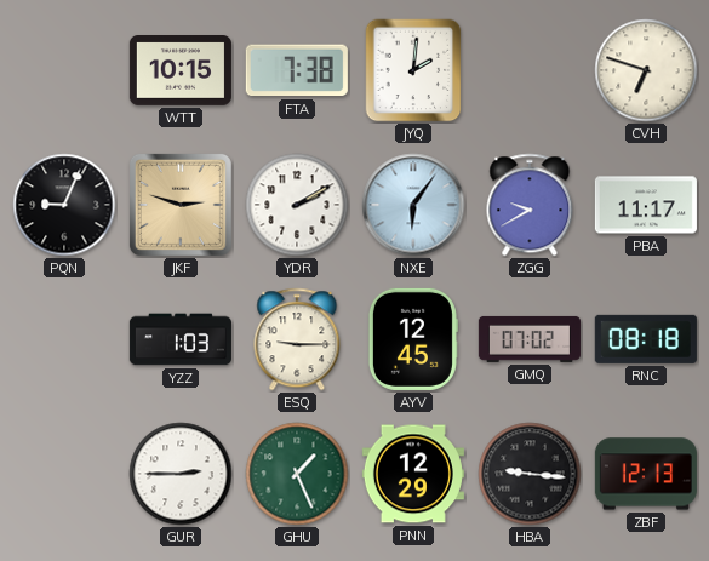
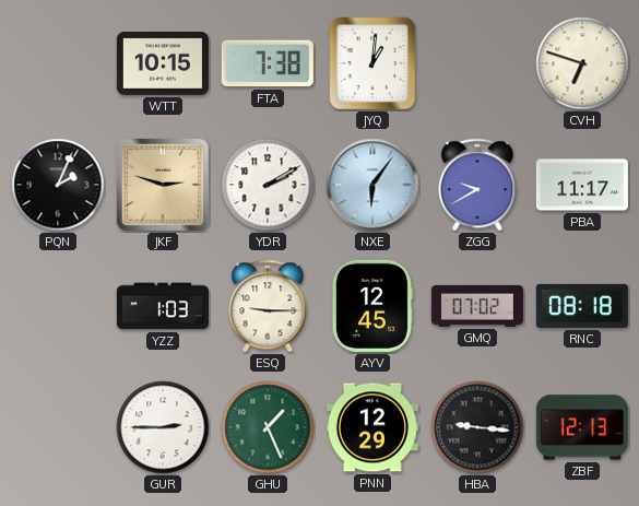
JYQ: 2:01 -> 1:01 (372, 63)
PQN: 9:04 -> 2:04 (58, 185)
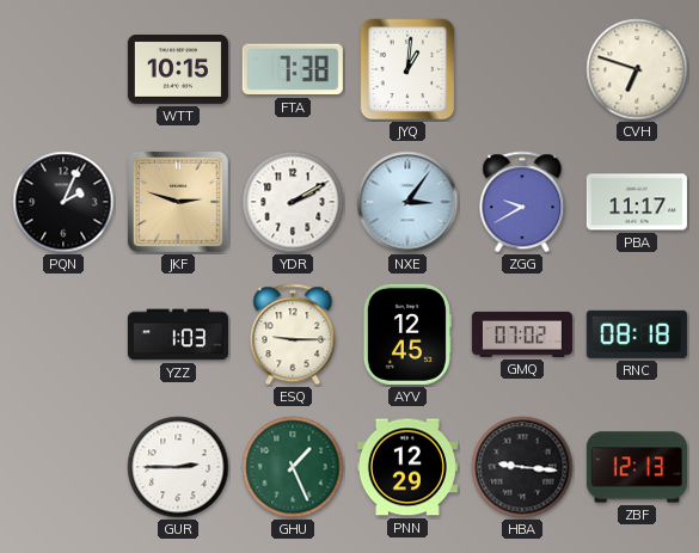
NXE: 6:06 -> 3:06 (407, 202)
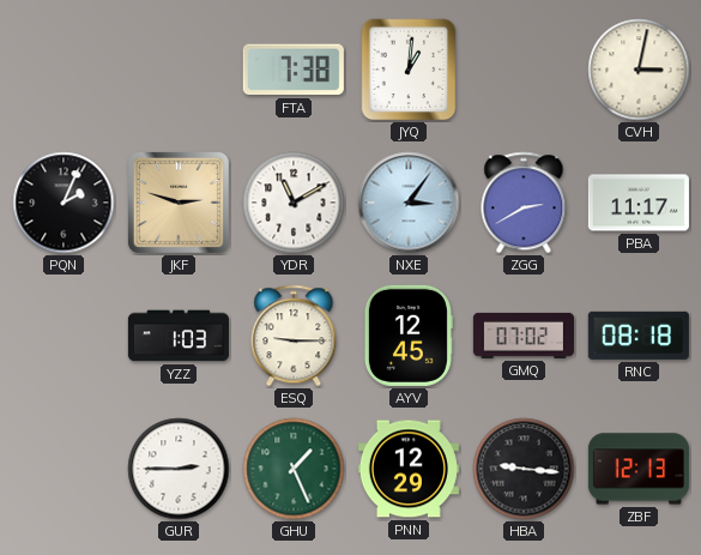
WTT: 10:15 -> none (178, 70)
CVH: 6:48 -> 3:02 (639, 70)
YDR: 2:10 -> 11:10 (294, 203)
ZGG: 9:40 -> 2:40 (524, 203)
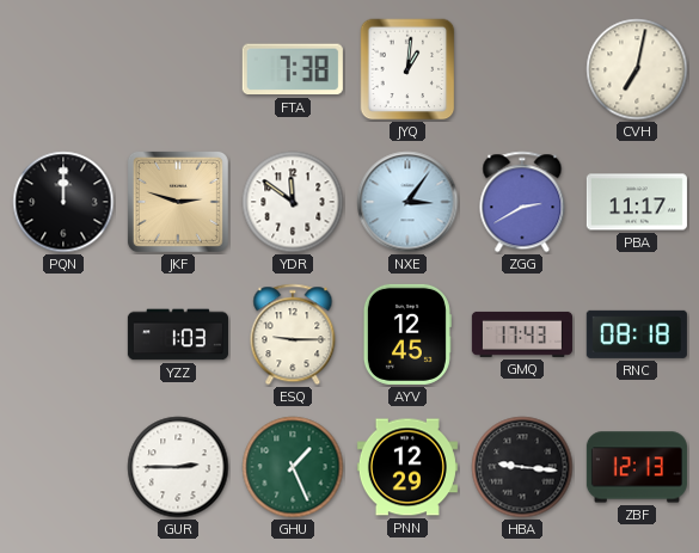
CVH: 3:02 -> 7:02 (637, 69)
PQN: 2:04 -> 12:00 (63, 202)
YDR: 11:10 -> 11:51 (293, 202)
GMQ: 07:02 -> 17:43 (522, 334)
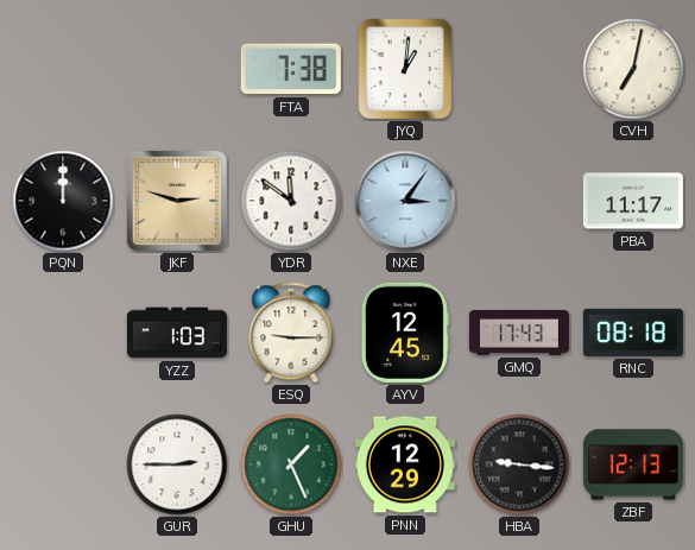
ZGG: 2:40 -> none (522, 202)
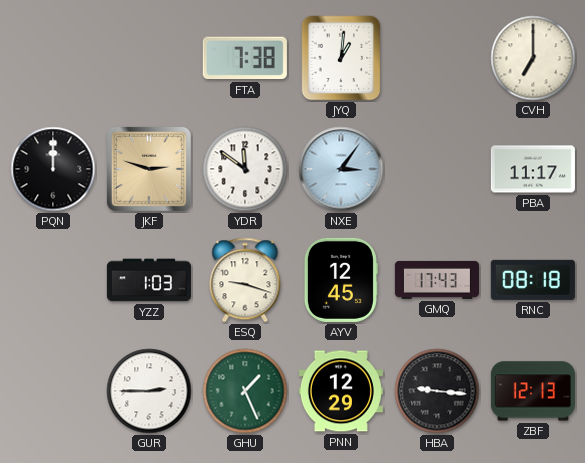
CVH: 7:02 -> 7:00 (533, 58)
ESQ: 9:15 -> 9:18 (245, 280)
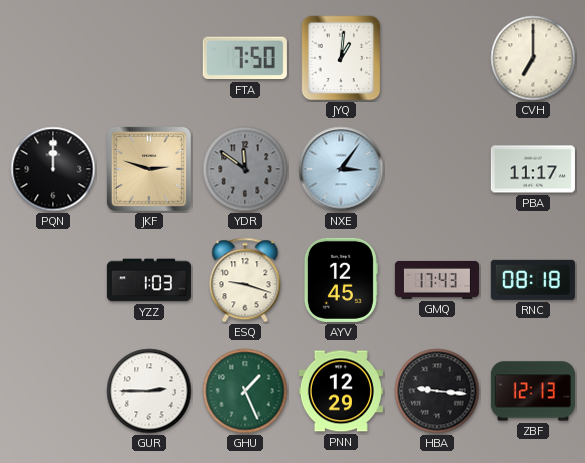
FTA: 7:38 -> 7:50 (245, 58)
YDR dial: white -> grey (245, 169)
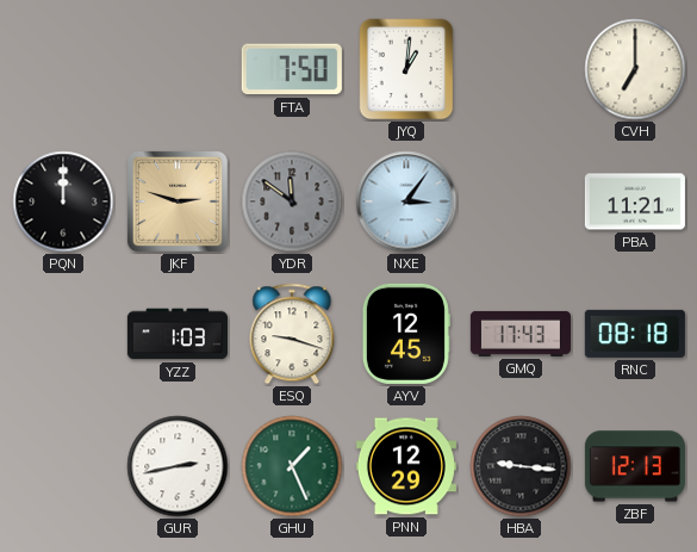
PBA: 11:17 -> 11:21 (635, 201)
GUR: 2:45 -> 2:43 (178, 466)
